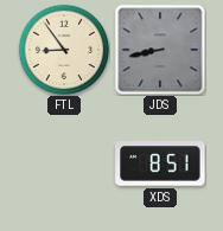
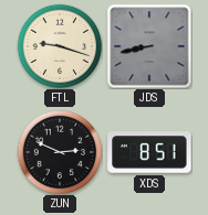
FTL: 8:54 -> 9:18 (60, 46)
ZUN: none -> 2:49 (60, 152)
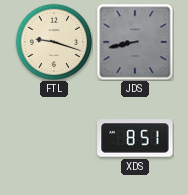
ZUN: 2:49 -> none (60, 152)
